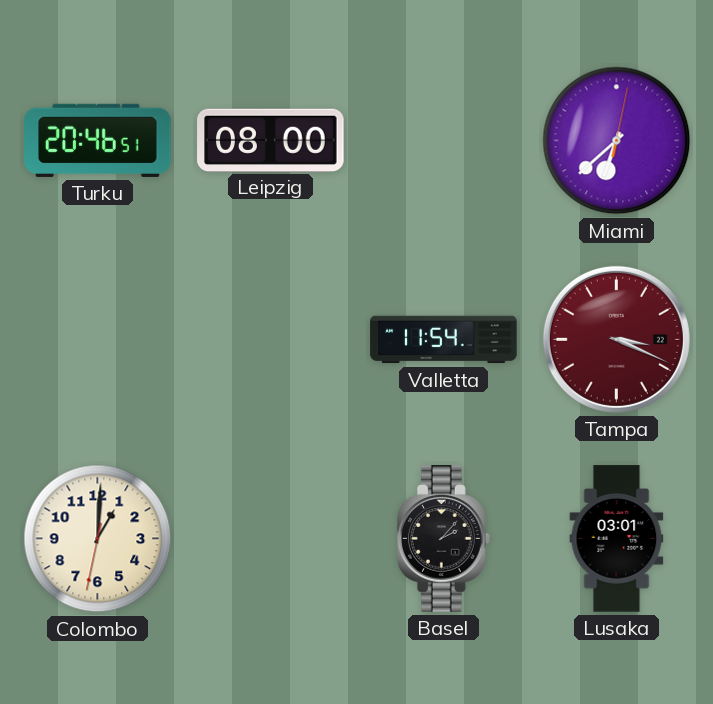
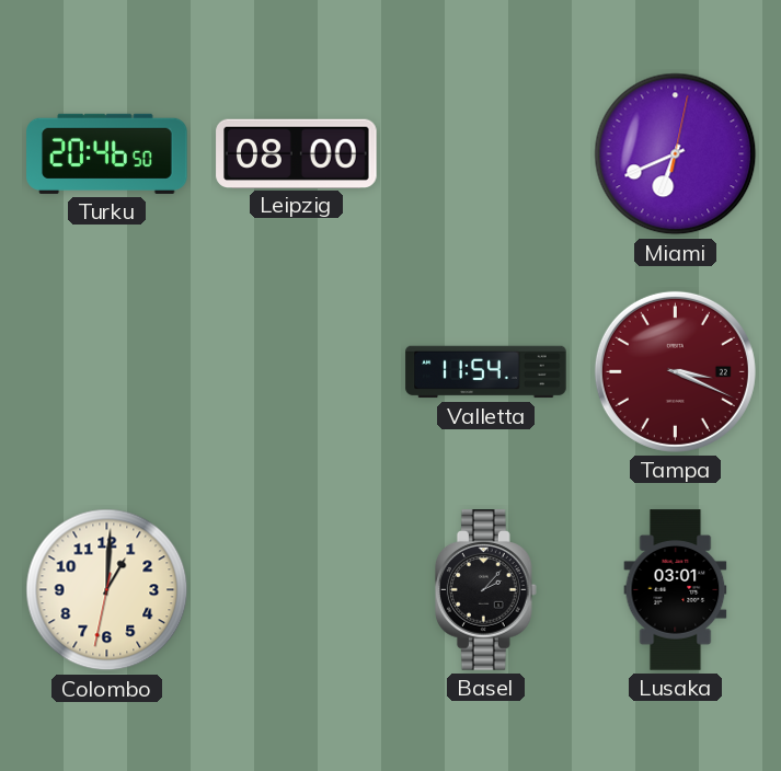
Turku: 20:46:51 -> 20:46:50 (107, 153)
Miami: 6:38 -> 6:41 (676, 154)
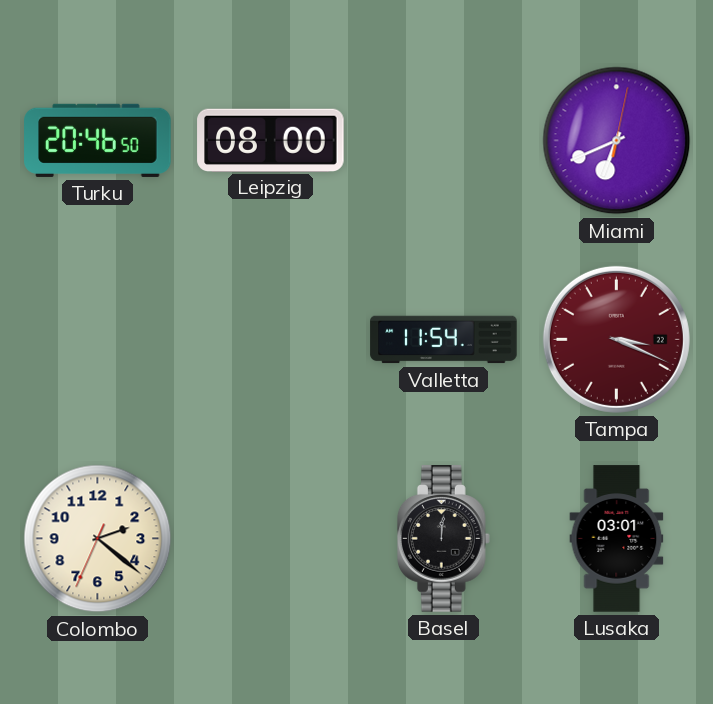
Colombo: 1:00 -> 2:21 (98, 539)
Basel: 2:07 -> 12:01 (443, 539)
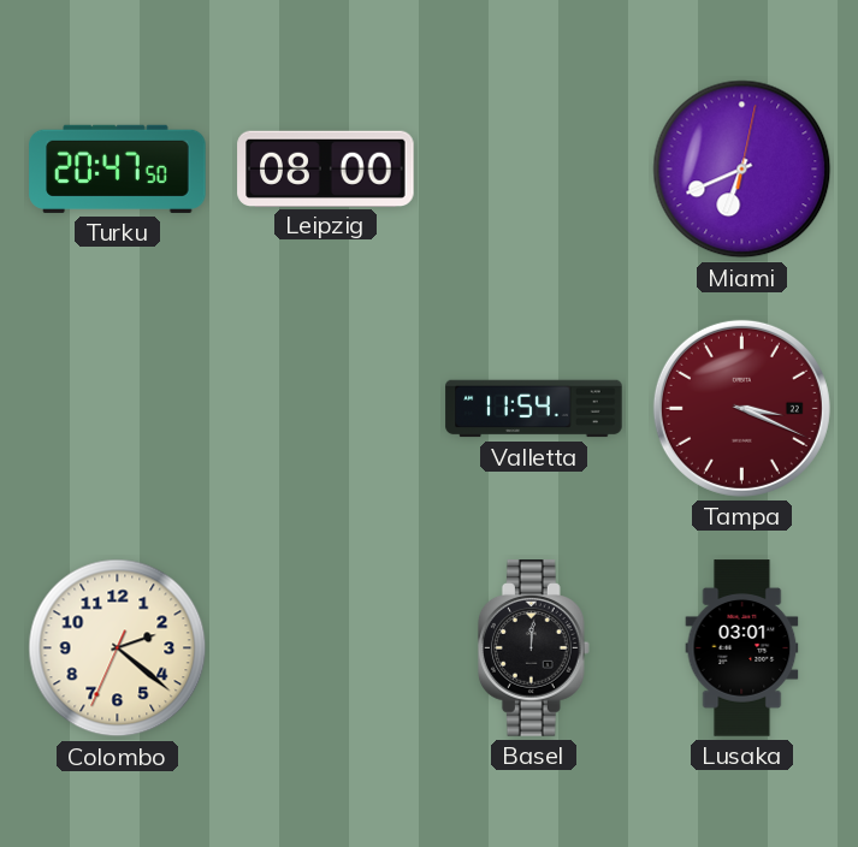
Turku: 20:46 -> 20:47 (118, 168)
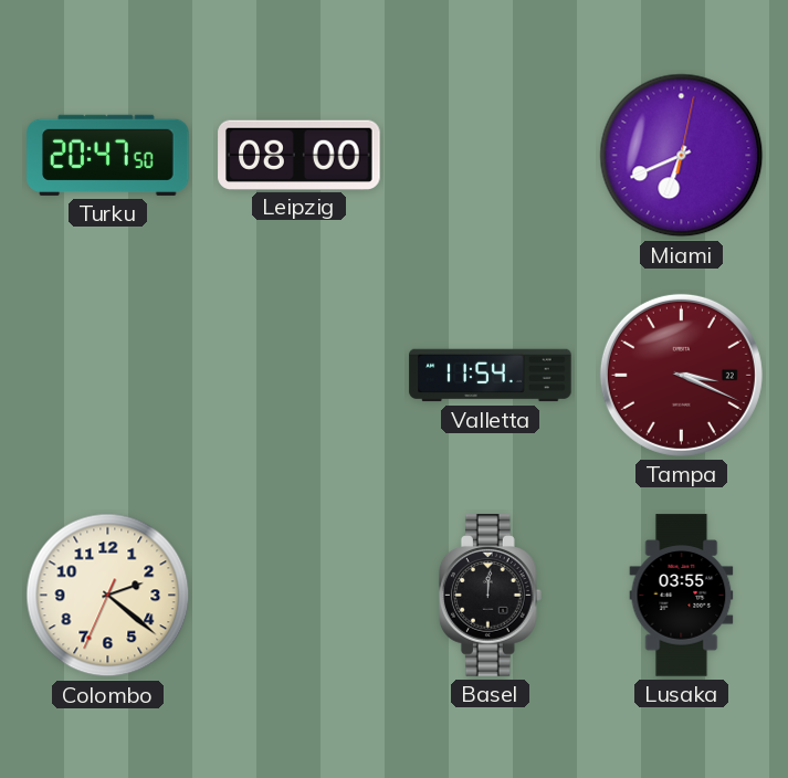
Lusaka: 03:01 -> 03:55 (682, 596)
